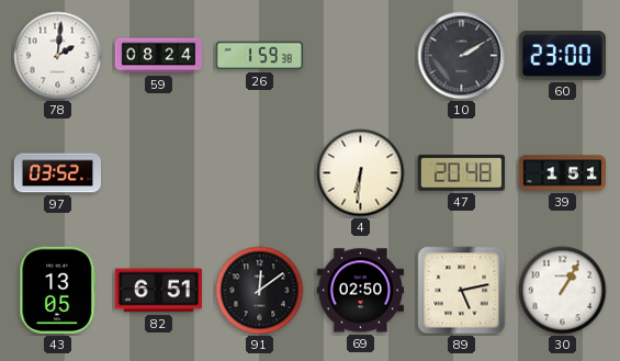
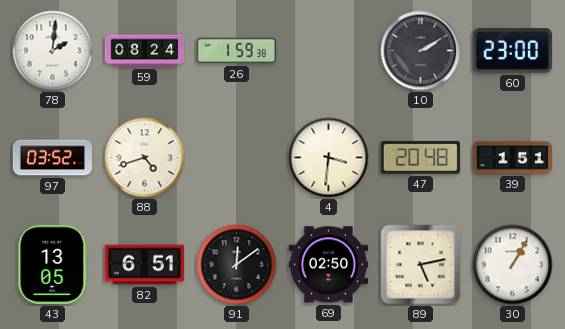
88: none -> 4:42 (145, 158)
4: 6:31 -> 3:31 (329, 158)
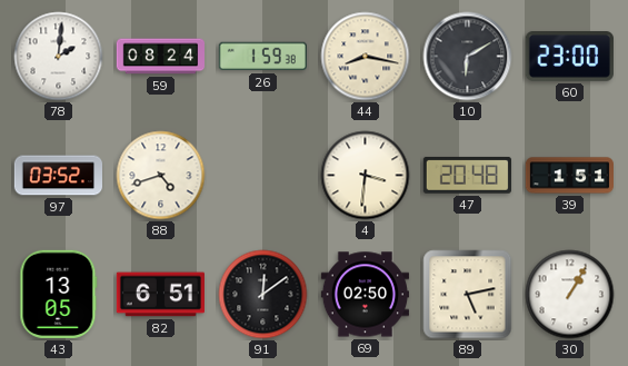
44: none -> 8:17 (366, 57)
10: 2:10 -> 6:10 (468, 57)
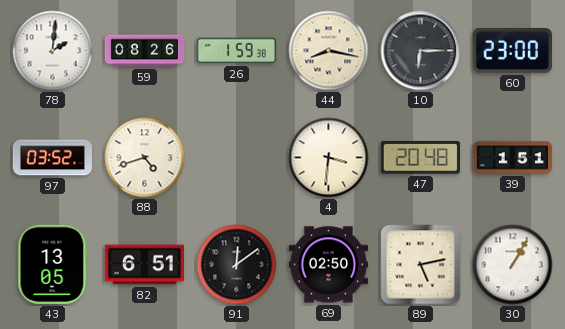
59: 08:24 -> 08:26 (144, 51)
10: 6:10 -> 6:15 (421, 51)
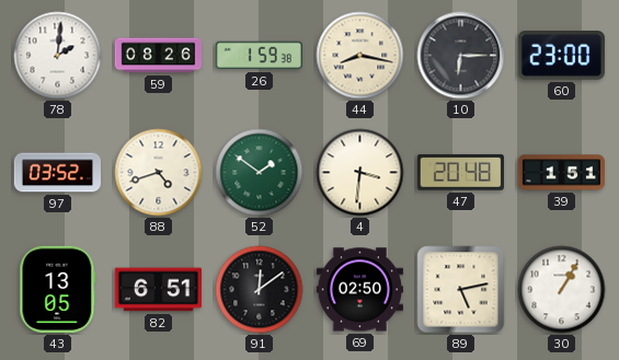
52: none -> 1:51 (260, 173)
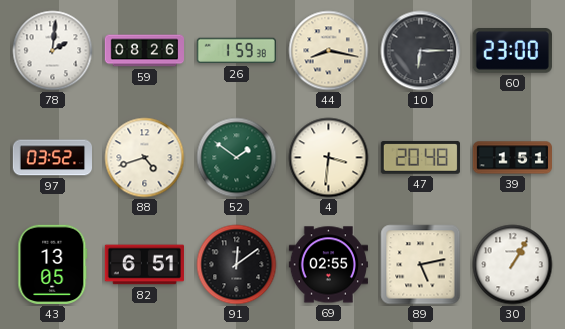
69: 02:50 -> 02:55 (328, 265)
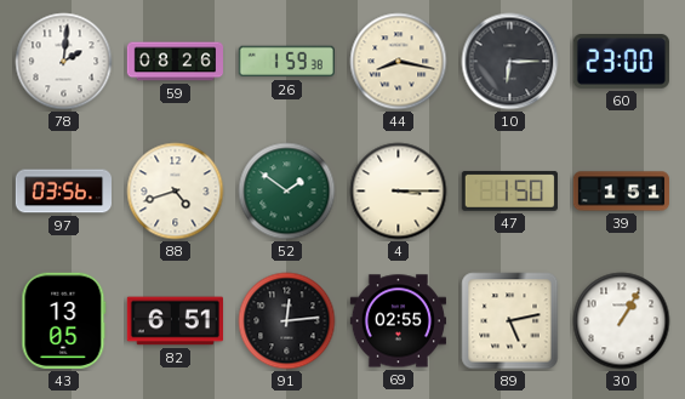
97: 03:52 -> 03:56 (63, 192)
4: 3:31 -> 3:15 (399, 192)
47: 20:48 -> 1:50 (509, 192)
91: 12:09 -> 12:14 (287, 321)
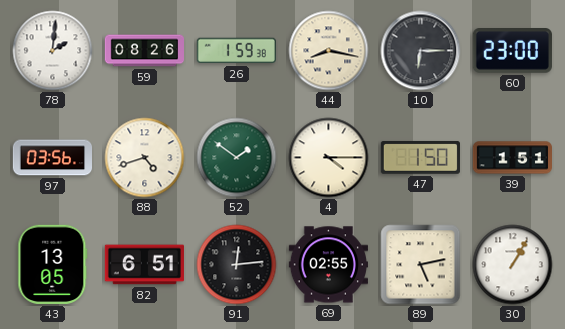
4: 3:15 -> 4:15 (329, 158)
